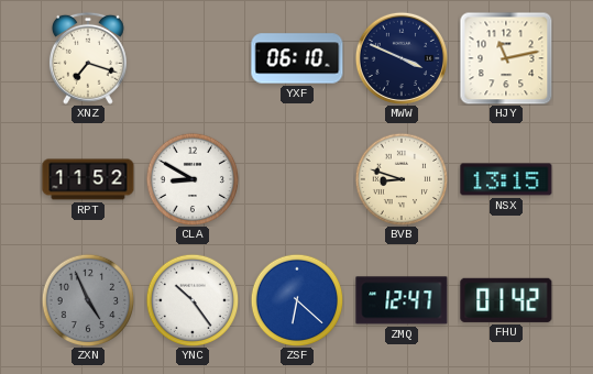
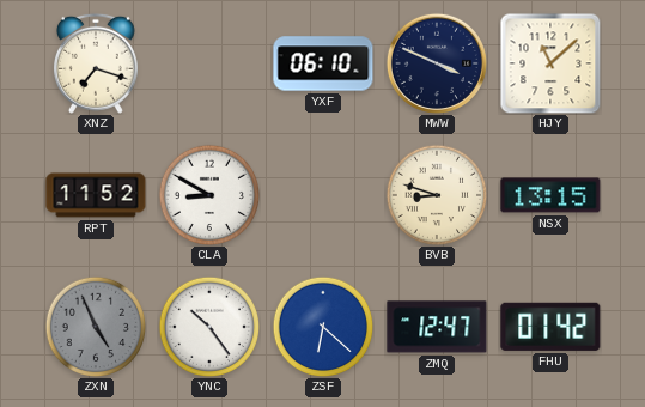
HJY: 11:13 -> 11:08 (550, 63)
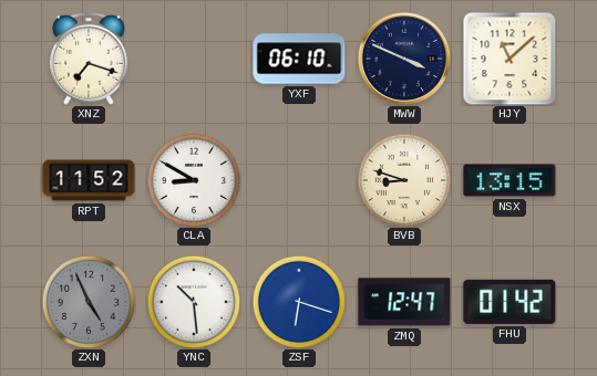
YNC: 10:24 -> 10:29 (194, 302)
ZSF: 6:22 -> 6:18 (299, 302)
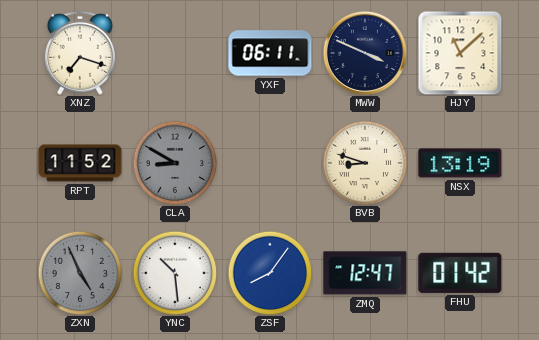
YXF: 06:10 -> 06:11 (270, 53)
CLA dial: white -> grey (175, 163)
NSX: 13:15 -> 13:19 (460, 163)
ZSF: 6:18 -> 8:06 (270, 273)
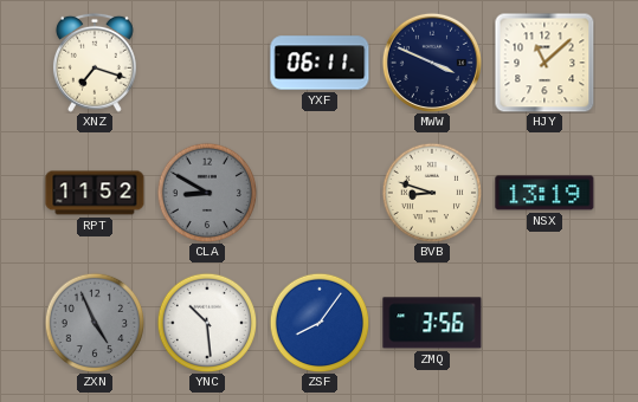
ZMQ: 12:47 -> 3:56 (432, 323)
FHU: 01:42 -> none (460, 273)
